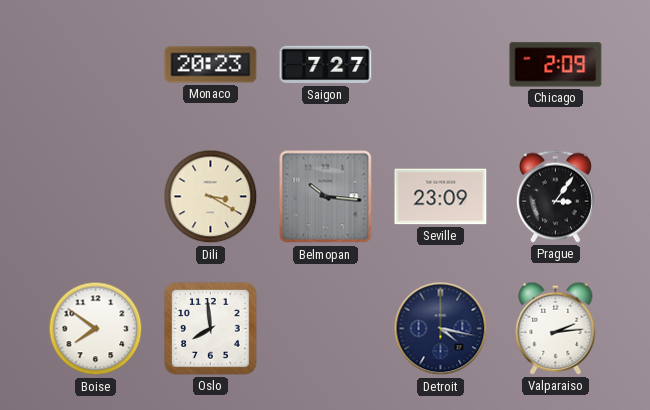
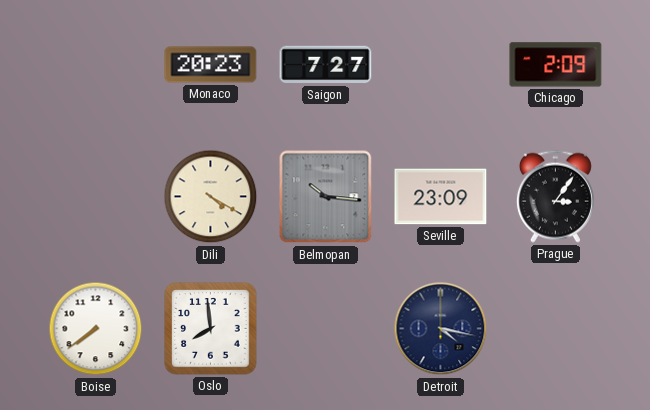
Dili: 3:20 -> 4:20 (211, 197)
Boise: 7:51 -> 7:39 (96, 329)
Valparaiso: 2:14 -> none (556, 328)
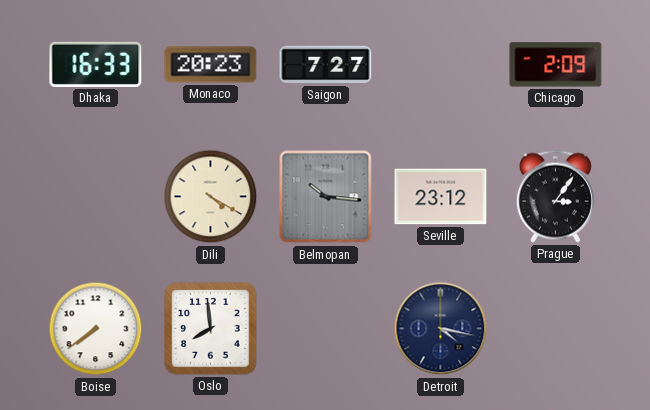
Dhaka: none -> 16:33 (96, 64)
Seville: 23:09 -> 23:12 (441, 197)
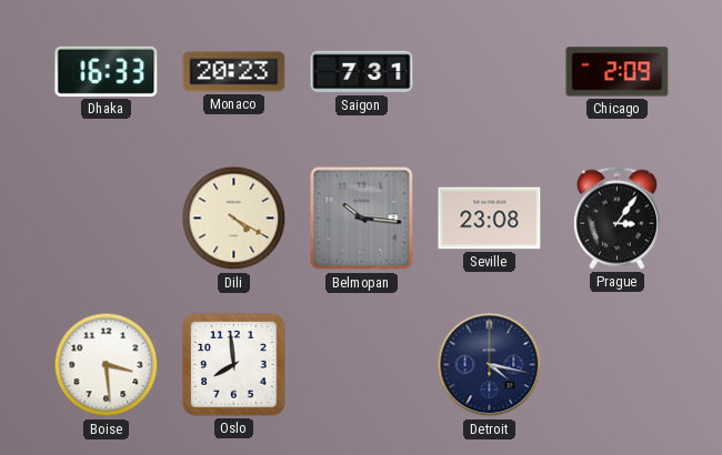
Saigon: 7:27 -> 7:31 (362, 72)
Seville: 23:12 -> 23:08 (490, 219)
Boise: 7:39 -> 3:29 (107, 365)
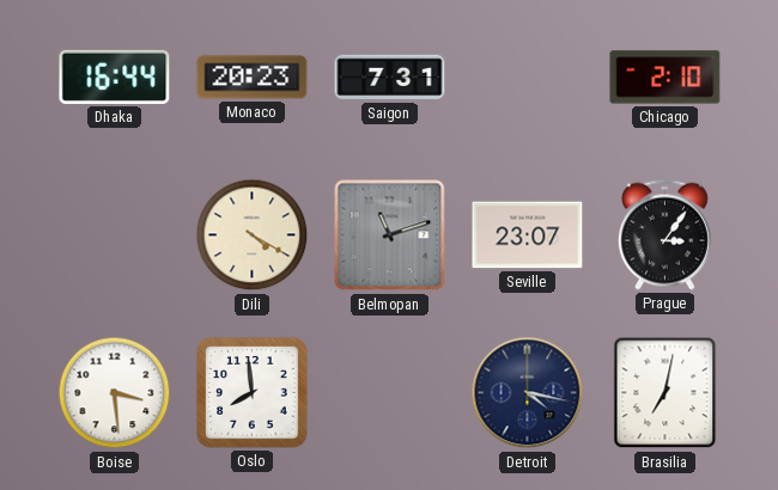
Dhaka: 16:33 -> 16:44 (115, 76)
Chicago: 2:09 -> 2:10 (665, 78)
Belmopan: 10:16 -> 11:12 (390, 235)
Seville: 23:08 -> 23:07 (528, 235)
Brasilia: none -> 7:02 (665, 393)
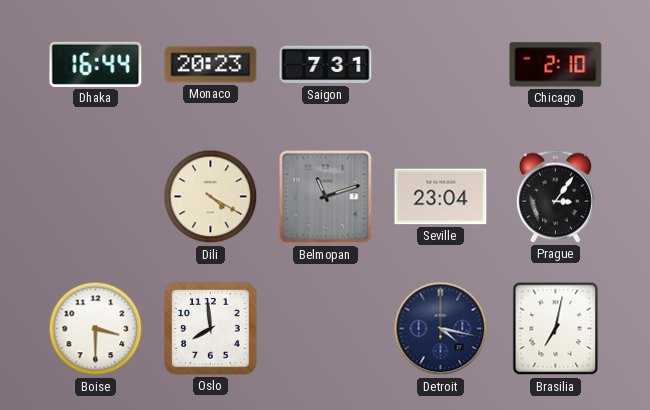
Seville: 23:07 -> 23:04 (441, 197)
Boise: 3:29 -> 3:30 (96, 329)
